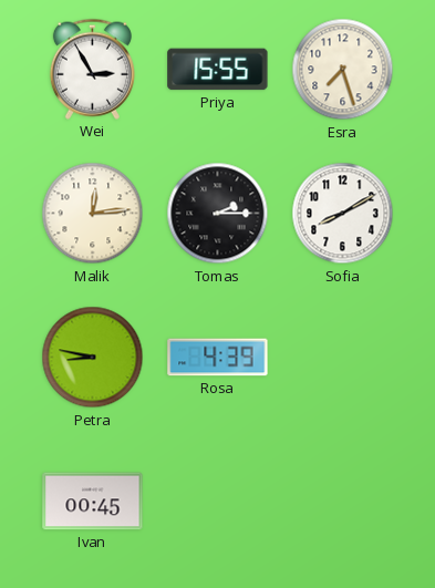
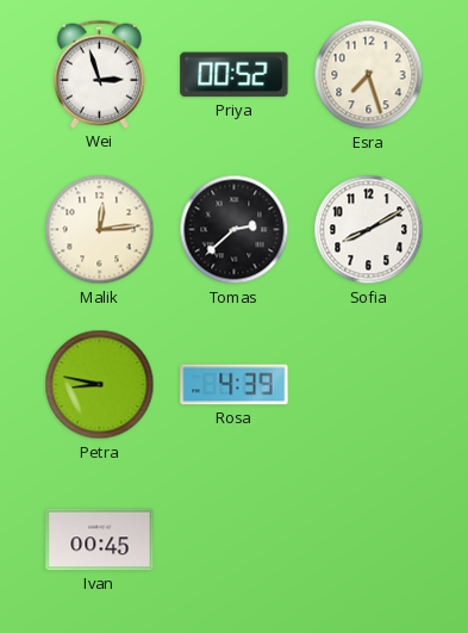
Wei: 2:55 -> 2:57 (99, 74)
Priya: 15:55 -> 00:52 (235, 75)
Tomas: 2:15 -> 2:38 (235, 230)
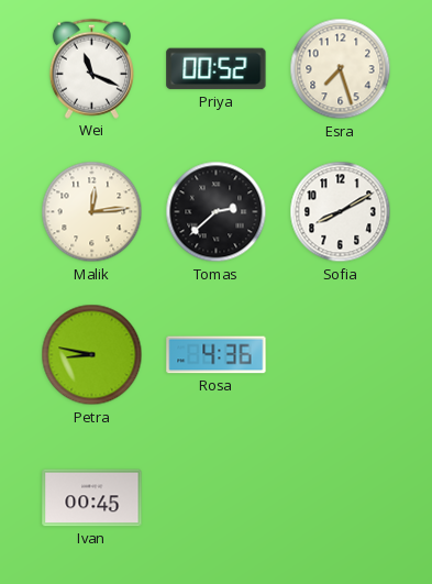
Wei: 2:57 -> 11:19 (91, 68)
Rosa: 4:39 -> 4:36 (217, 355)
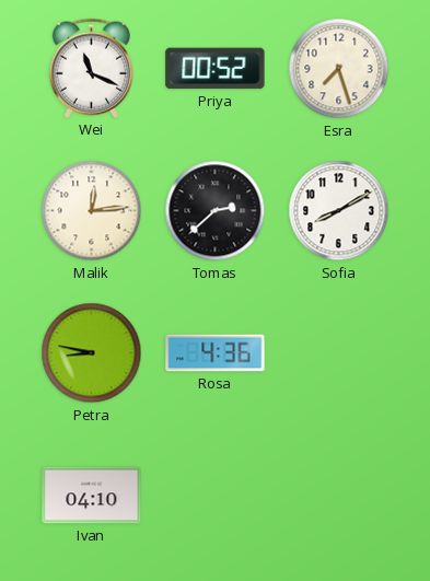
Ivan: 00:45 -> 04:10 (92, 496)
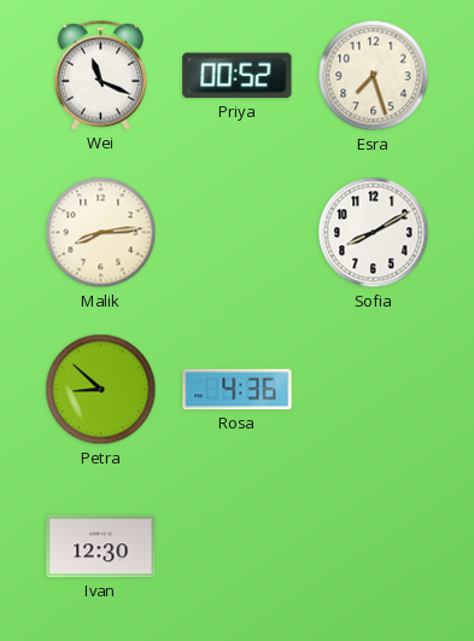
Malik: 12:14 -> 8:14 (101, 233)
Tomas: 2:38 -> none (216, 211)
Petra: 8:47 -> 8:52 (101, 390)
Ivan: 04:10 -> 12:30 (101, 547)
